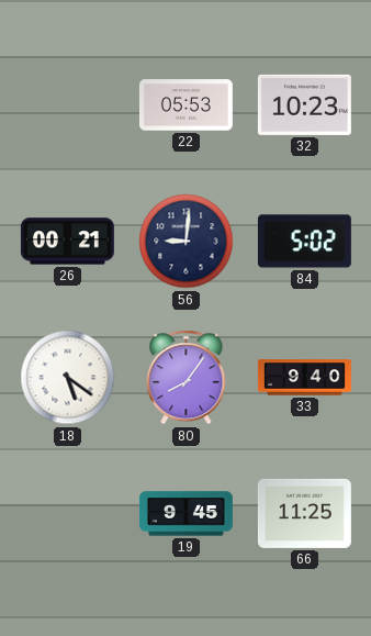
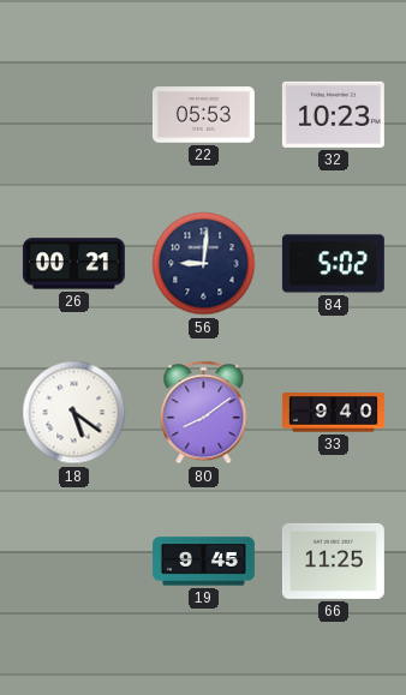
80: 8:06 -> 8:09 (204, 413)
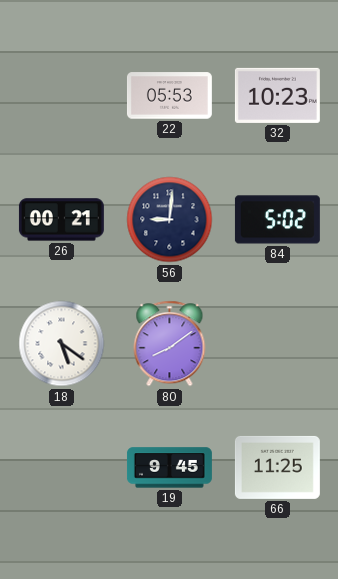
33: 9:40 -> none (333, 413)
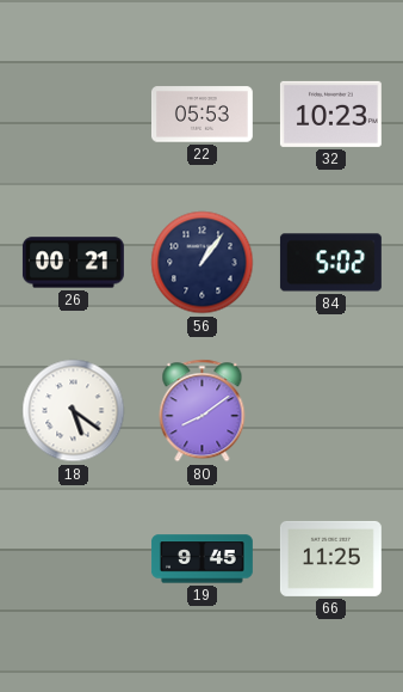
56: 9:01 -> 1:06 (203, 263)
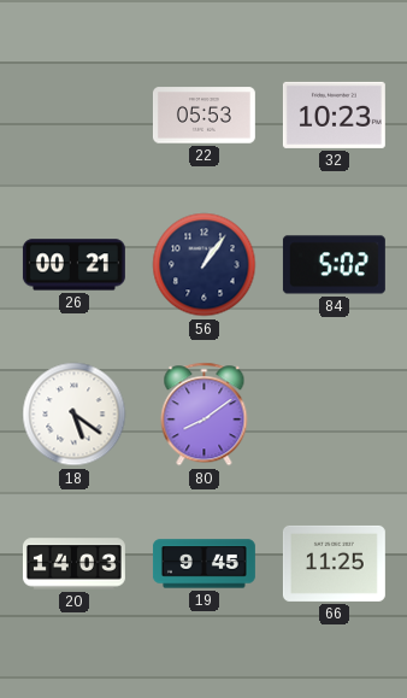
20: none -> 14:03 (73, 564)
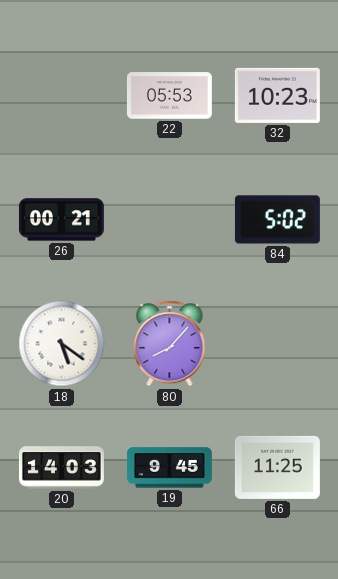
56: 1:06 -> none (205, 265)
80: 8:09 -> 8:07 (170, 344)
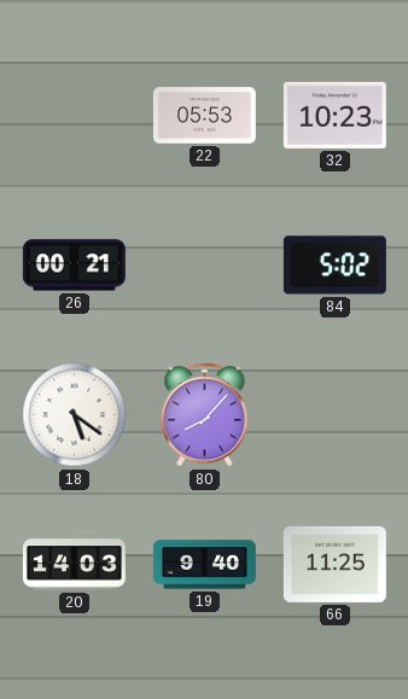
19: 9:45 -> 9:40 (204, 565)
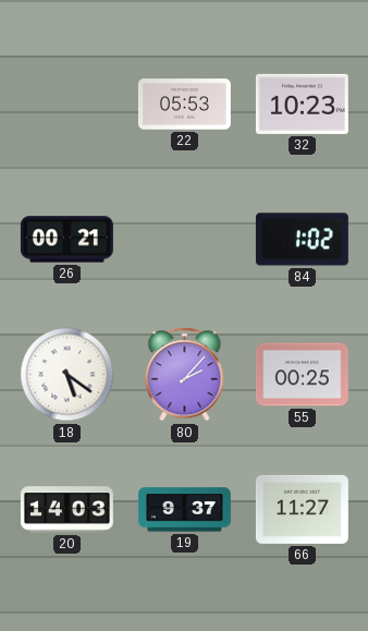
84: 5:02 -> 1:02 (302, 240)
80: 8:07 -> 2:07 (185, 375)
55: none -> 00:25 (302, 375)
19: 9:40 -> 9:37 (184, 510)
66: 11:25 -> 11:27 (302, 509)
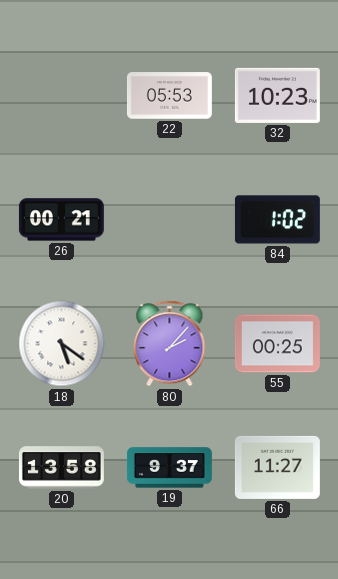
20: 14:03 -> 13:58 (61, 468)
